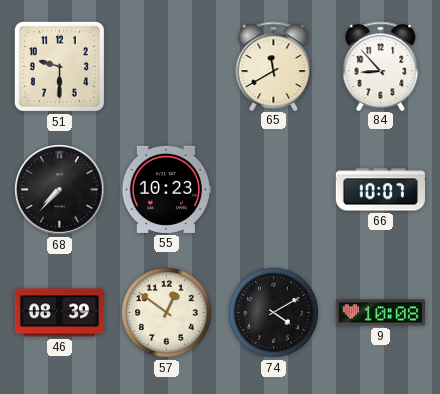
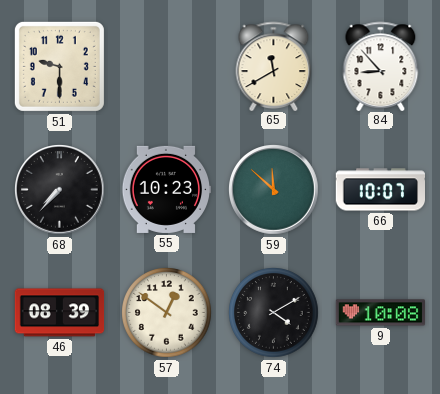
59: none -> 11:52 (274, 190)
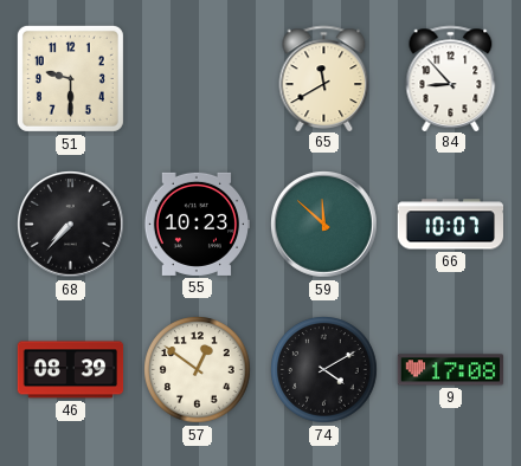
9: 10:08 -> 17:08 (451, 370)
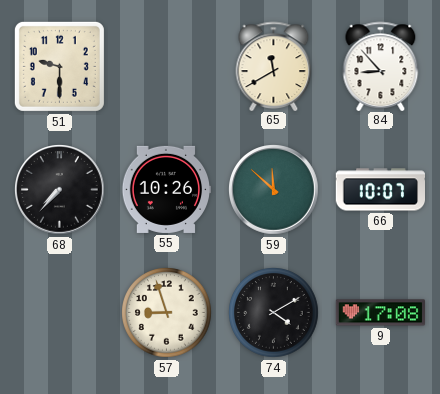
55: 10:23 -> 10:26 (165, 189)
46: 08:39 -> none (71, 370)
57: 12:51 -> 8:57 (167, 313)
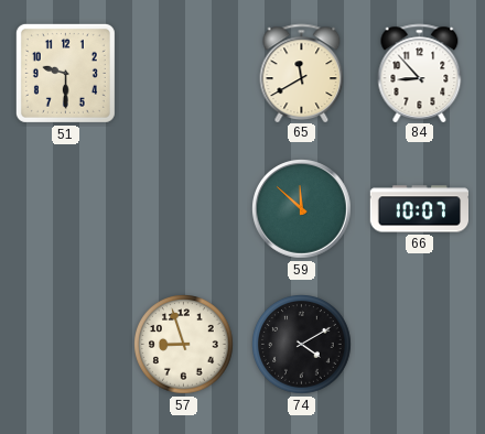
68: 7:37 -> none (60, 190)
55: 10:26 -> none (165, 189)
9: 17:08 -> none (381, 313)
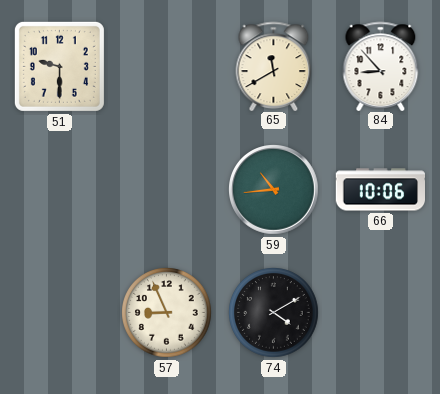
59: 11:52 -> 10:44 (274, 190)
66: 10:07 -> 10:06 (381, 190)
57: 8:57 -> 8:56 (167, 313)
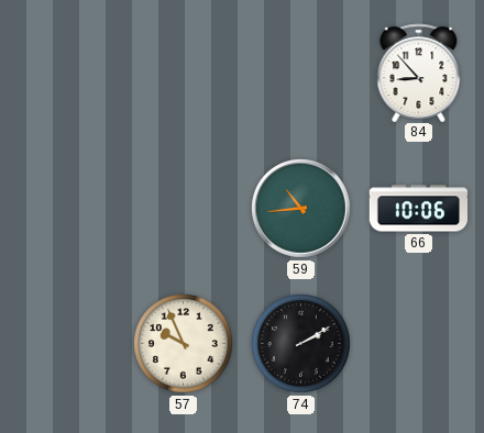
51: 9:30 -> none (59, 66)
65: 11:40 -> none (274, 66)
57: 8:56 -> 9:56 (184, 344)
74: 4:10 -> 2:10 (301, 344)
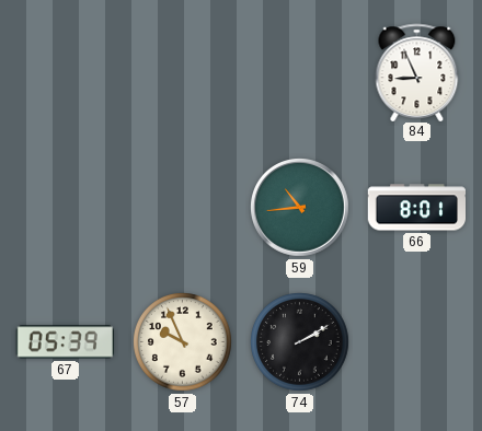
84: 8:53 -> 8:56 (417, 72)
66: 10:06 -> 8:01 (417, 208)
67: none -> 05:39 (65, 342)
